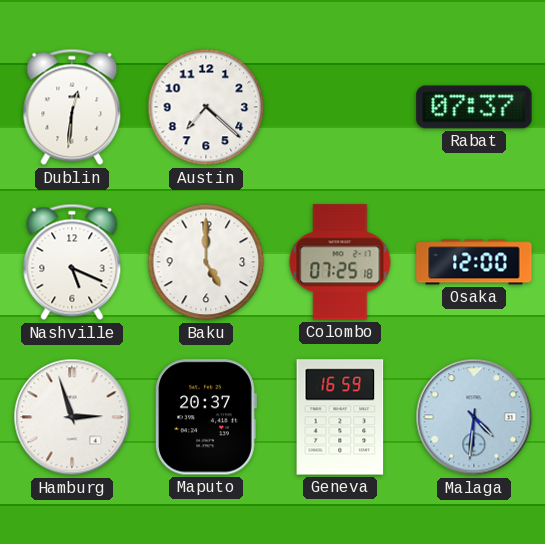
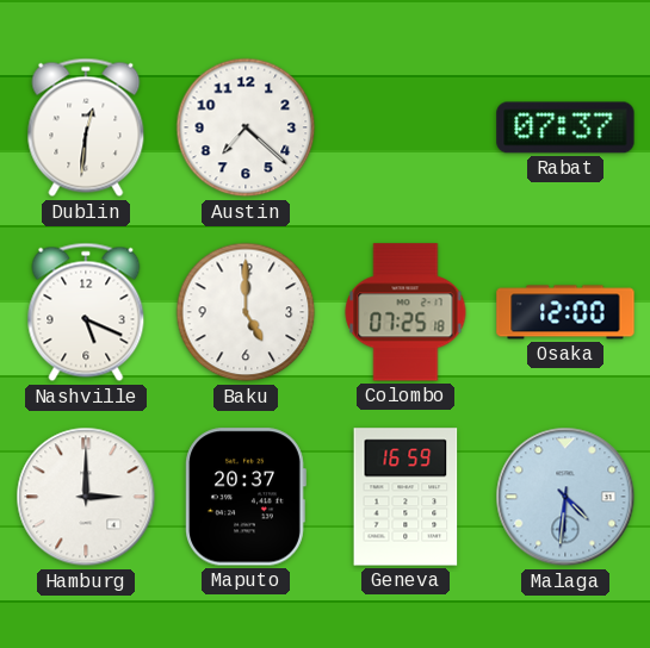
Hamburg: 2:57 -> 3:00 (86, 497)
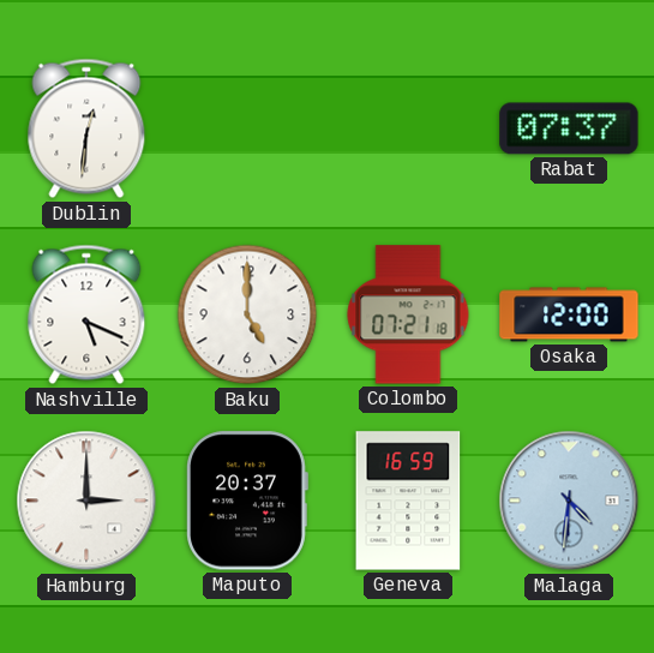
Austin: 7:22 -> none (246, 127)
Colombo: 07:25 -> 07:21 (408, 314)
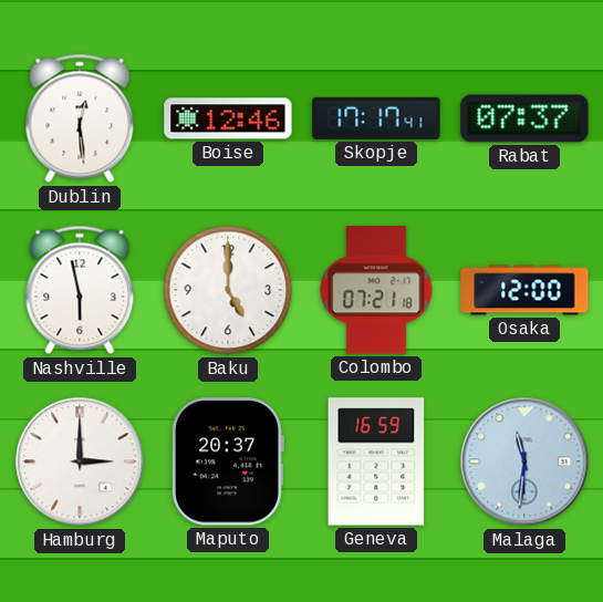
Dublin: 12:31 -> 12:29 (80, 118)
Boise: none -> 12:46 (228, 118)
Skopje: none -> 17:17 (376, 118)
Nashville: 5:19 -> 5:58 (80, 290)
Malaga: 4:31 -> 11:31 (524, 461)
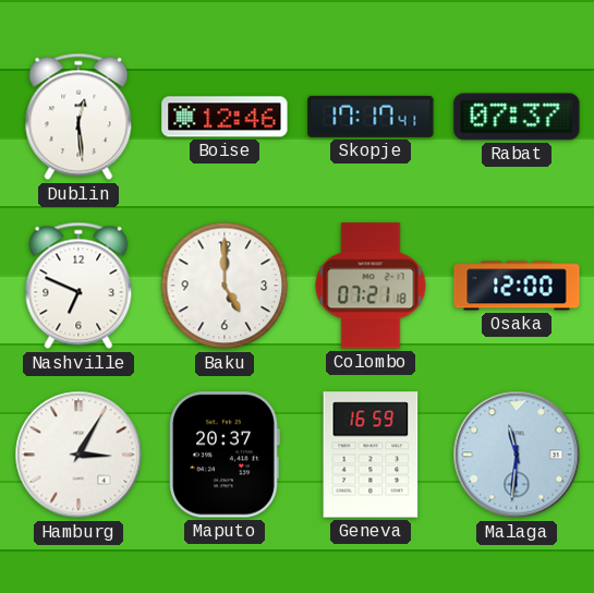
Nashville: 5:58 -> 6:49 (78, 286)
Hamburg: 3:00 -> 3:05 (78, 455)
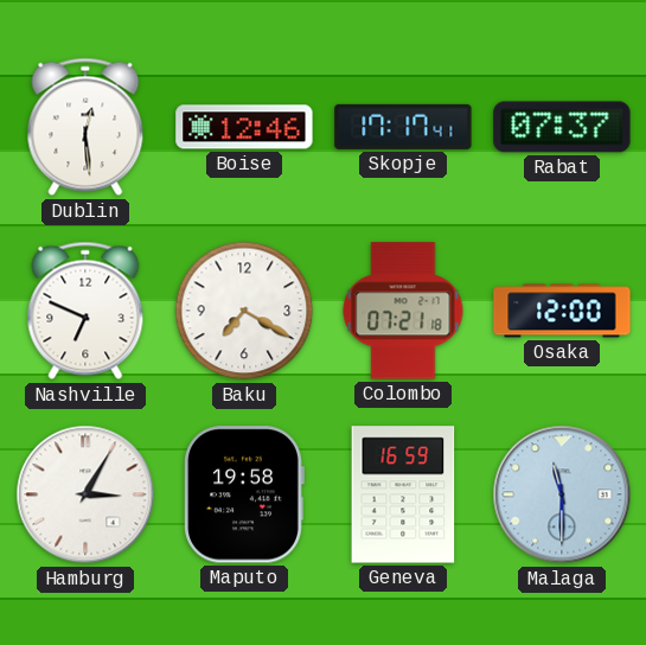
Baku: 5:00 -> 7:20 (244, 311)
Maputo: 20:37 -> 19:58 (244, 494)
Malaga: 11:31 -> 11:30 (562, 494)
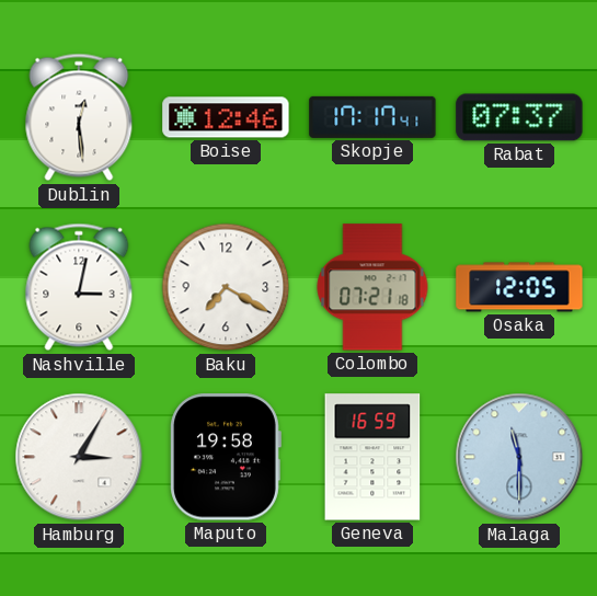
Nashville: 6:49 -> 3:02 (79, 287)
Osaka: 12:00 -> 12:05 (519, 287)
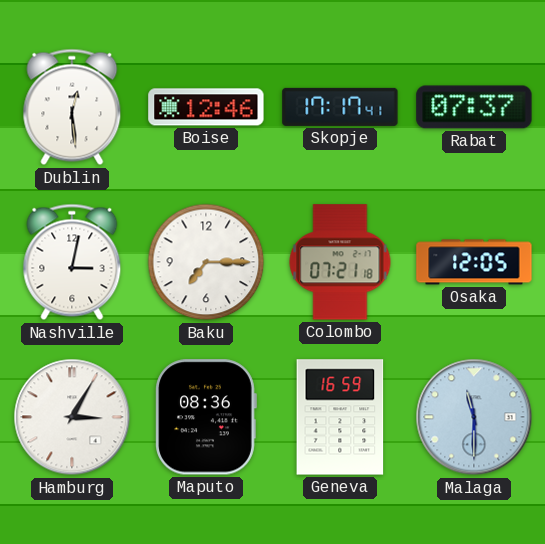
Baku: 7:20 -> 7:15 (206, 262)
Maputo: 19:58 -> 08:36 (206, 417)
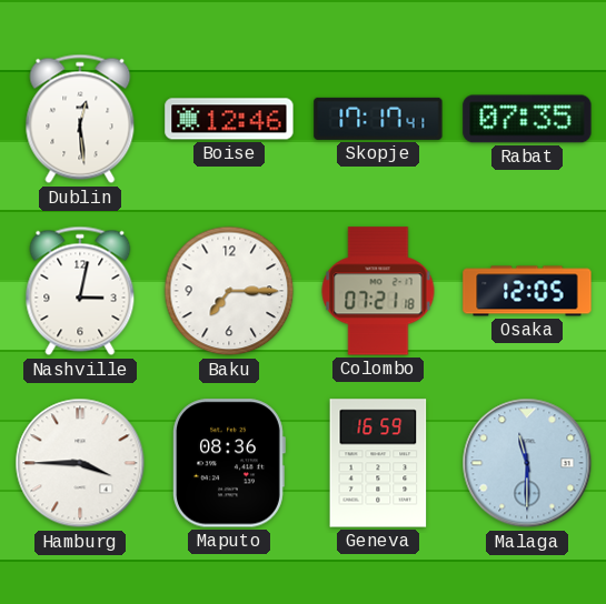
Rabat: 07:37 -> 07:35 (527, 119)
Hamburg: 3:05 -> 3:45 (80, 463)
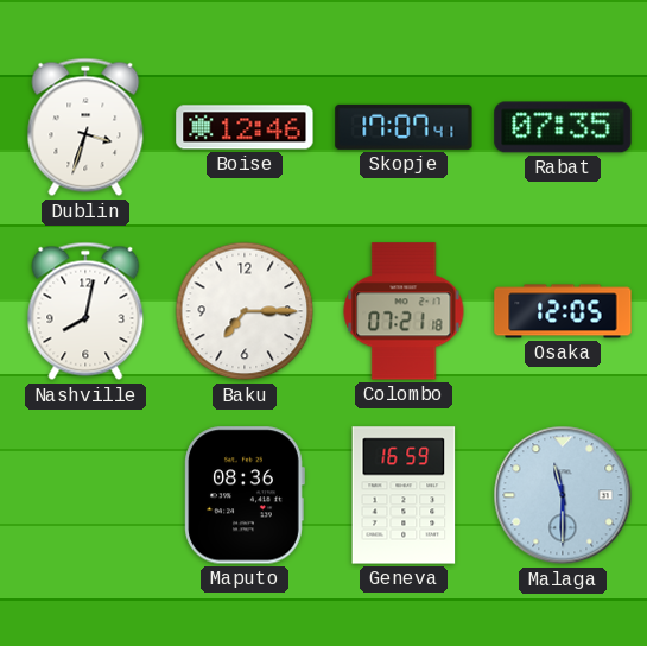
Dublin: 12:29 -> 3:33 (85, 127)
Skopje: 17:17 -> 17:07 (404, 127)
Nashville: 3:02 -> 8:02 (85, 311)
Hamburg: 3:45 -> none (80, 463)
